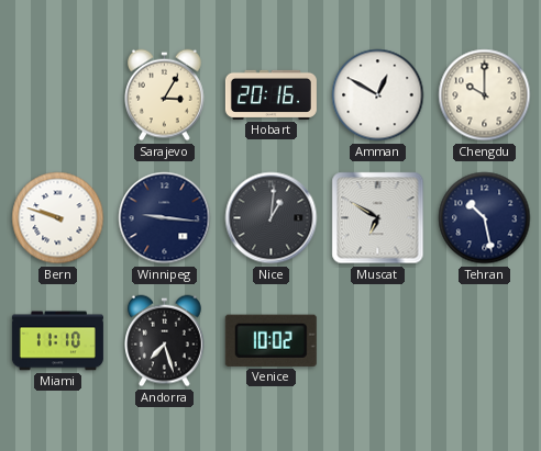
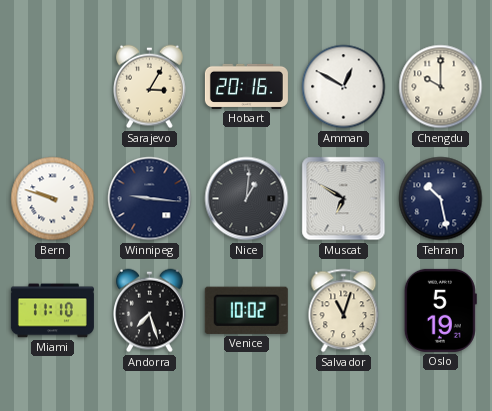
Salvador: none -> 11:03 (344, 311)
Oslo: none -> 5:19 (440, 310)
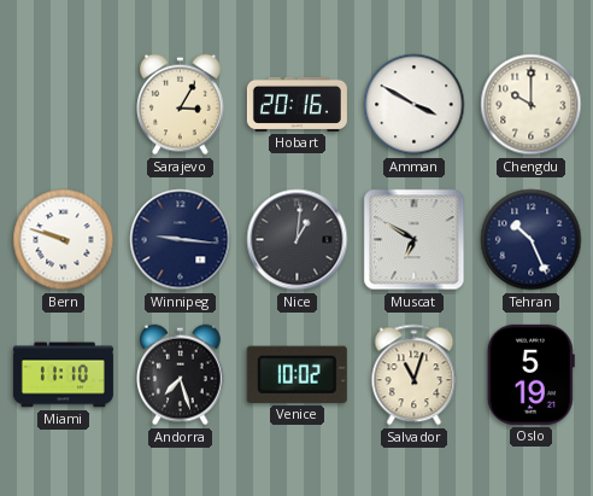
Amman: 12:50 -> 3:50 (415, 105)
Tehran: 10:28 -> 10:26 (532, 240)
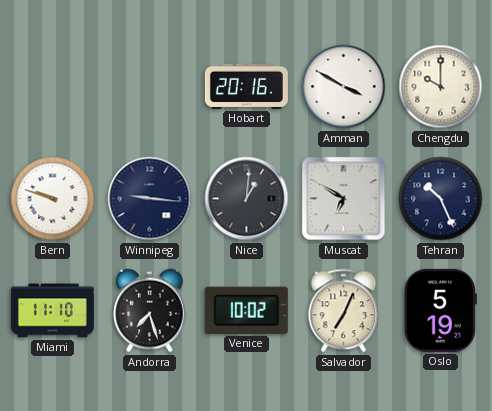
Sarajevo: 3:05 -> none (181, 105)
Salvador: 11:03 -> 7:04 (344, 311)
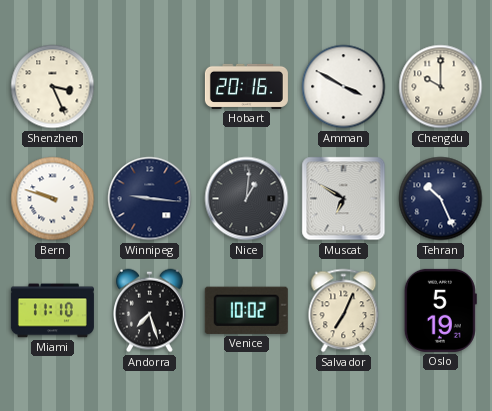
Shenzhen: none -> 3:26 (53, 87)
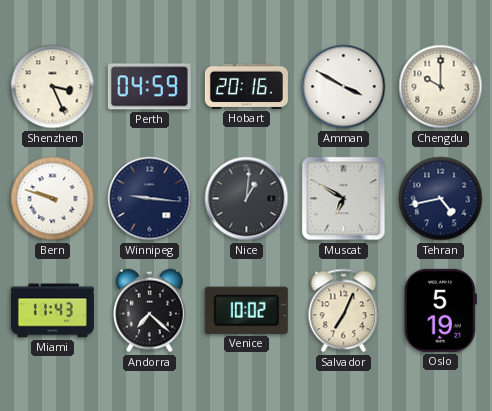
Perth: none -> 04:59 (149, 87)
Tehran: 10:26 -> 4:43 (441, 199)
Miami: 11:10 -> 11:43 (52, 311)
Andorra: 7:27 -> 7:22 (150, 311)
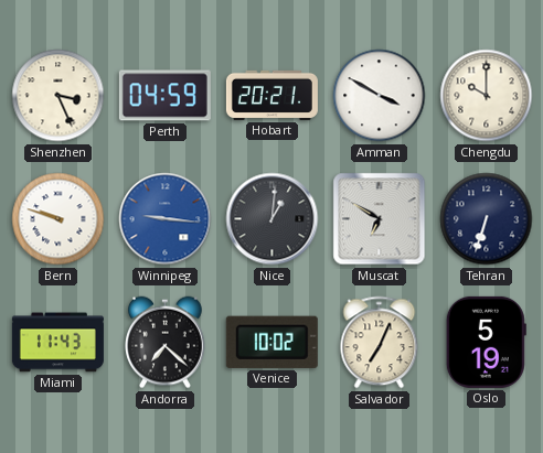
Hobart: 20:16 -> 20:21 (271, 95)
Winnipeg dial: navy -> blue (166, 219)
Tehran: 4:43 -> 6:33 (487, 219)
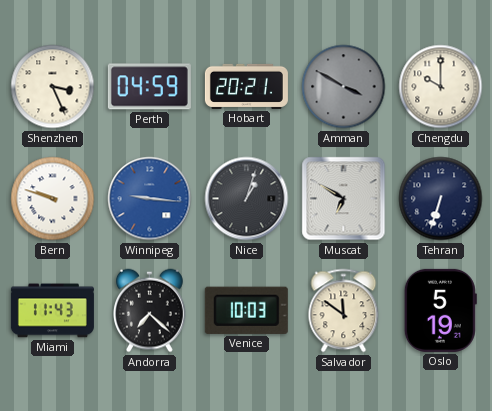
Amman dial: white -> grey (344, 87)
Nice: 1:01 -> 1:03 (247, 199)
Venice: 10:02 -> 10:03 (246, 310)
Salvador: 7:04 -> 11:51 (344, 311)
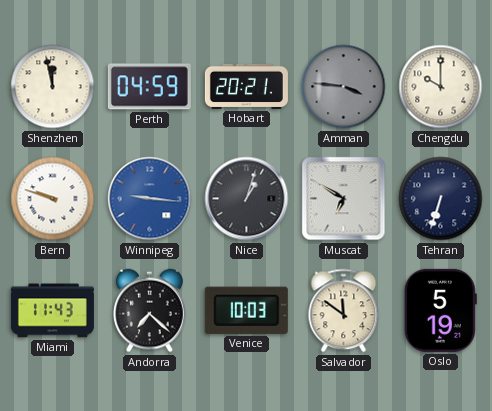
Shenzhen: 3:26 -> 11:58 (53, 87)
Amman: 3:50 -> 3:46 (344, 87)
